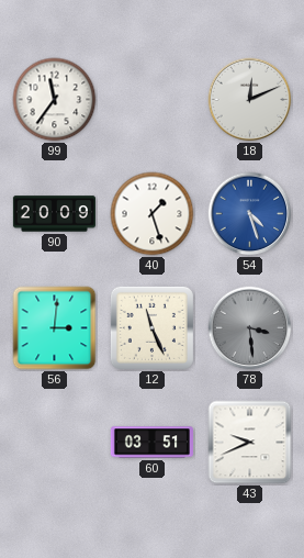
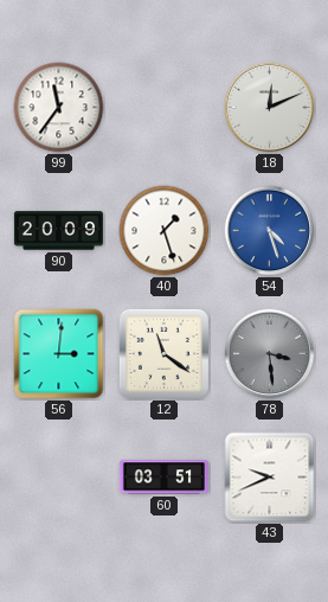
12: 11:26 -> 11:21 (163, 353)
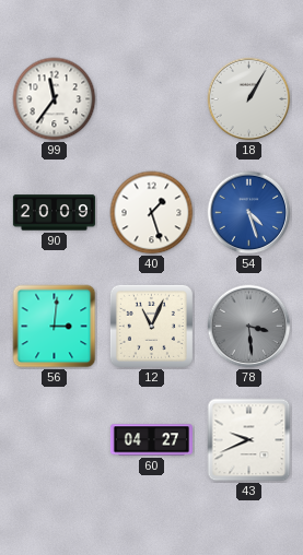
18: 12:11 -> 1:05 (249, 99)
12: 11:21 -> 11:04 (151, 326)
60: 03:51 -> 04:27 (151, 440)
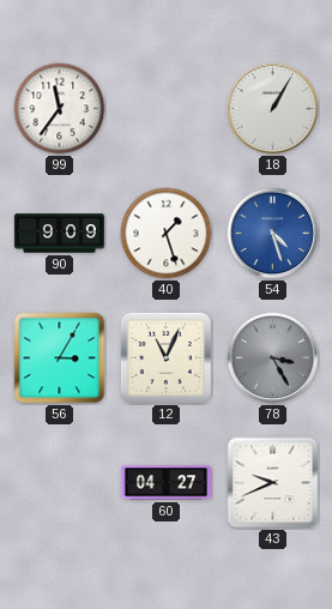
90: 20:09 -> 9:09 (59, 234)
56: 3:01 -> 3:05 (60, 358)
78: 3:29 -> 3:25 (273, 358)
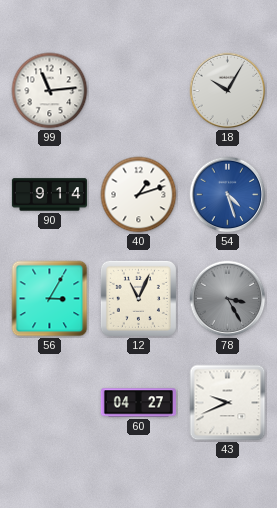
99: 11:36 -> 11:14 (50, 91)
18: 1:05 -> 10:05 (228, 91)
90: 9:09 -> 9:14 (49, 195)
40: 1:27 -> 1:12 (139, 195)
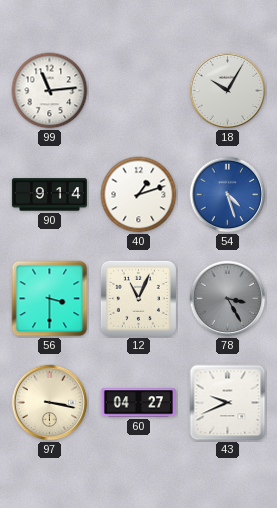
56: 3:05 -> 3:30 (50, 299)
97: none -> 3:17 (50, 403)
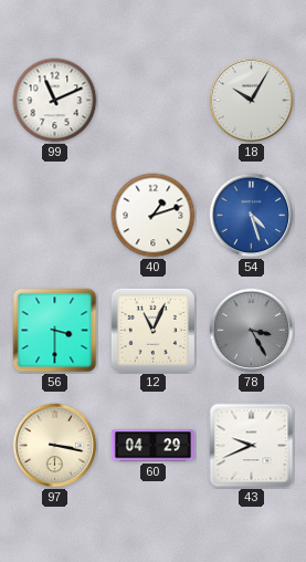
99: 11:14 -> 11:11 (55, 101)
90: 9:14 -> none (49, 195)
60: 04:27 -> 04:29 (152, 446)
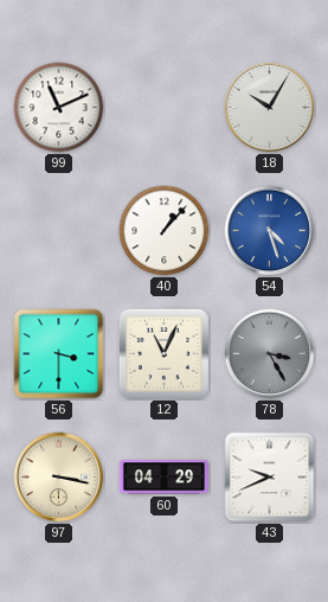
40: 1:12 -> 1:07 (165, 231)
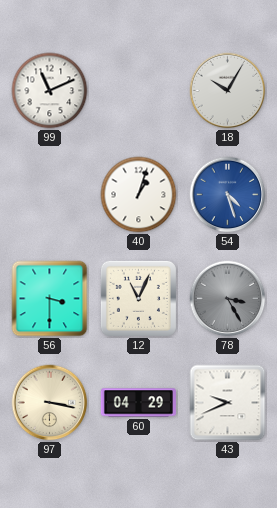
40: 1:07 -> 1:03 (139, 195)
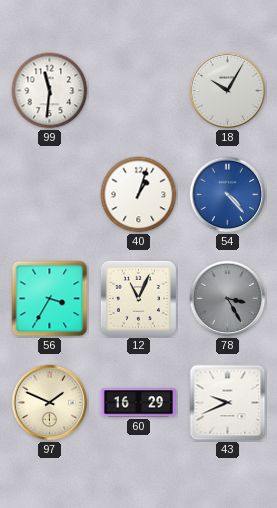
99: 11:11 -> 11:31 (50, 91)
54: 4:27 -> 4:23 (228, 195)
56: 3:30 -> 3:35 (50, 299)
97: 3:17 -> 1:49 (50, 403)
60: 04:29 -> 16:29 (138, 403)
